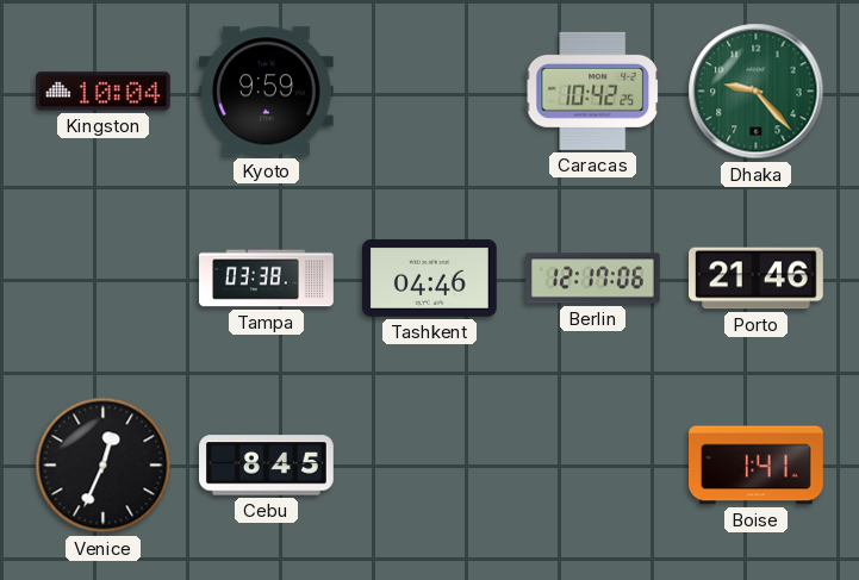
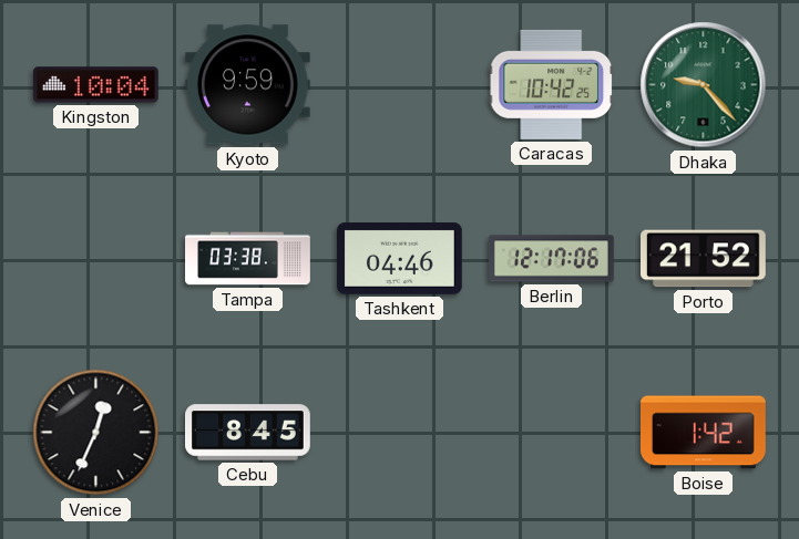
Porto: 21:46 -> 21:52 (704, 259)
Boise: 1:41 -> 1:42 (704, 433)
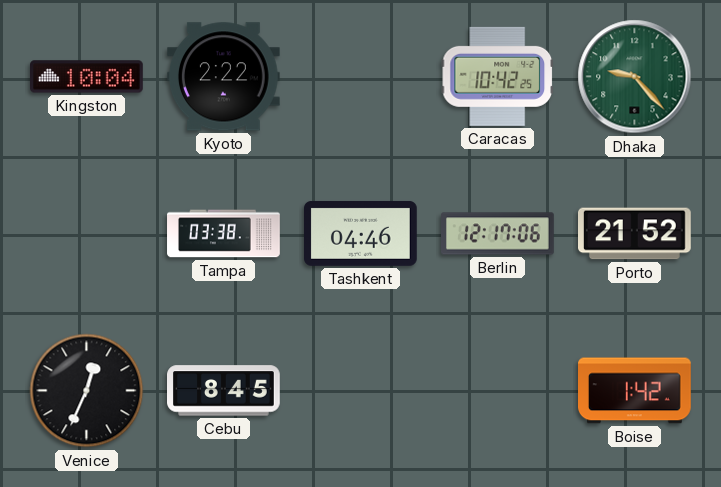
Kyoto: 9:59 -> 2:22 (223, 77)
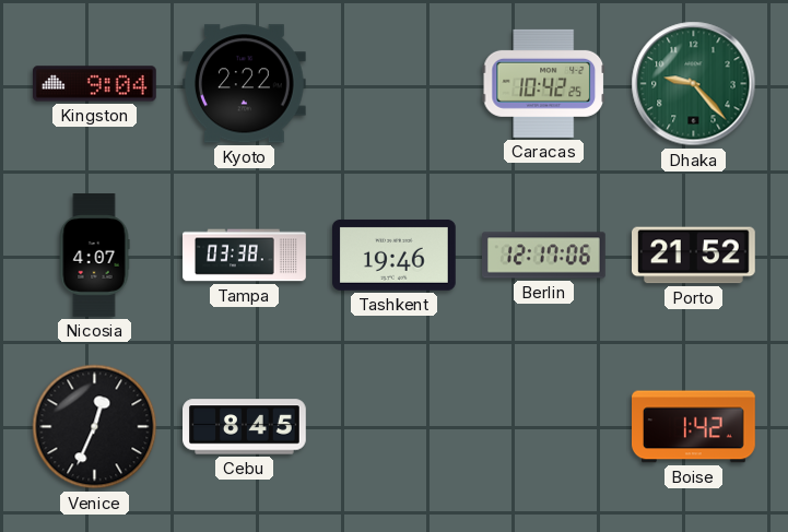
Kingston: 10:04 -> 9:04 (95, 84)
Nicosia: none -> 4:07 (94, 256)
Tashkent: 04:46 -> 19:46 (395, 255)
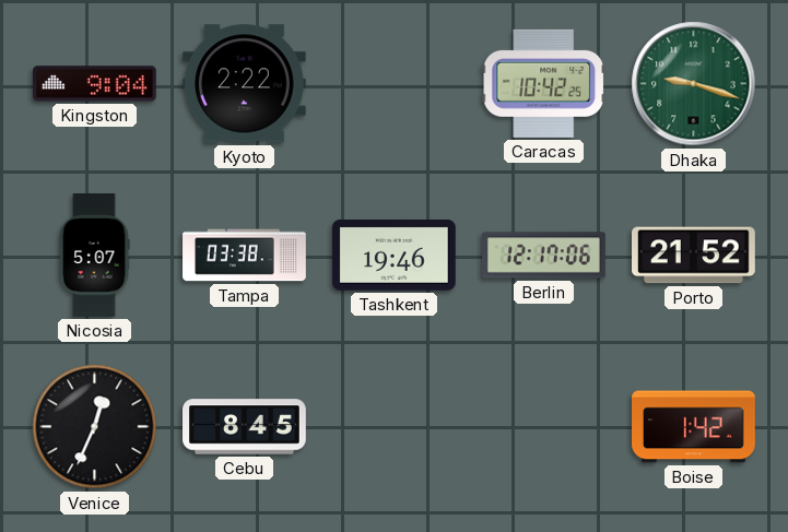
Dhaka: 9:23 -> 9:18 (694, 84)
Nicosia: 4:07 -> 5:07 (94, 256)
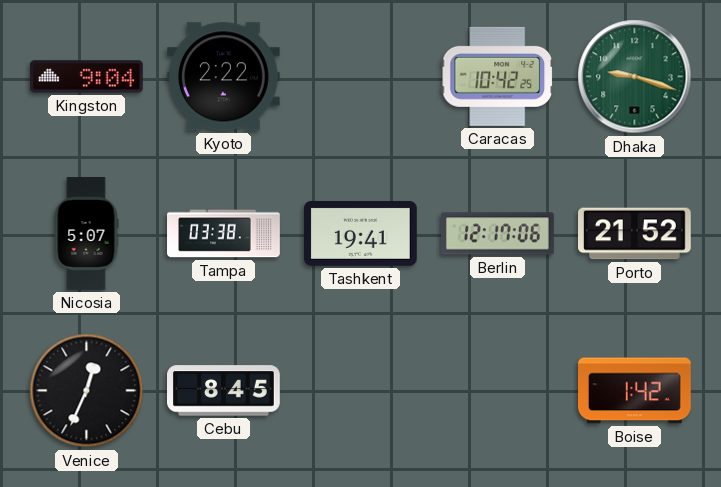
Tashkent: 19:46 -> 19:41 (361, 233)
